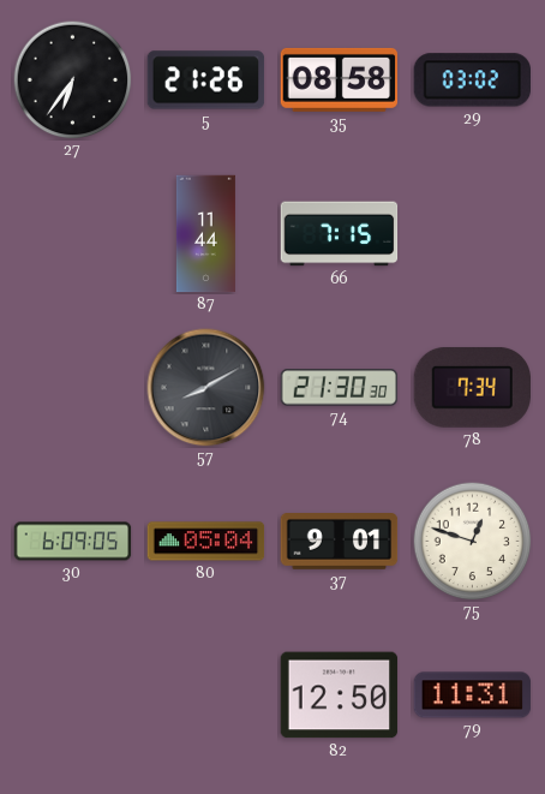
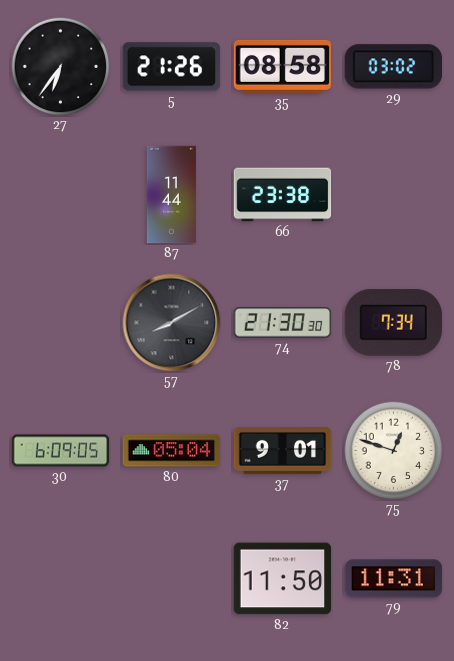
66: 7:15 -> 23:38 (283, 195)
82: 12:50 -> 11:50 (283, 579)
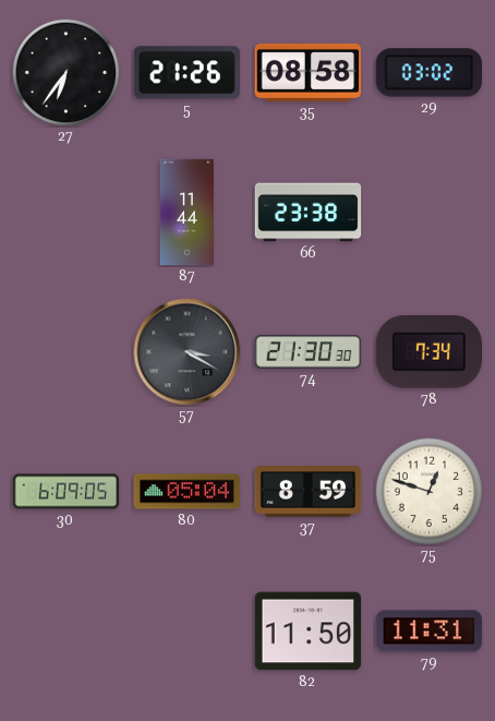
57: 8:10 -> 3:20 (188, 352)
37: 9:01 -> 8:59 (309, 492)
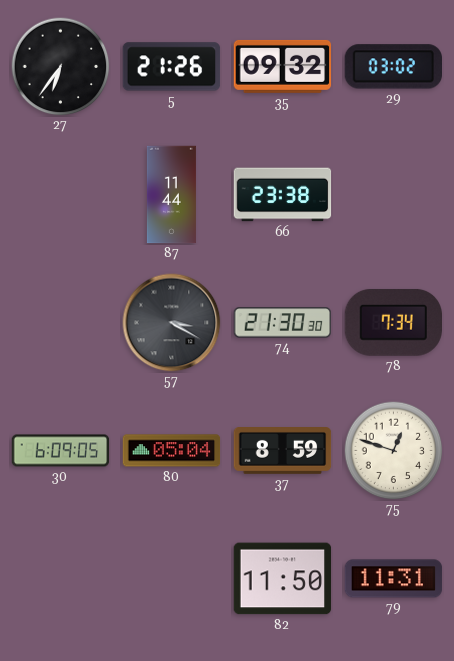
35: 08:58 -> 09:32 (283, 66)
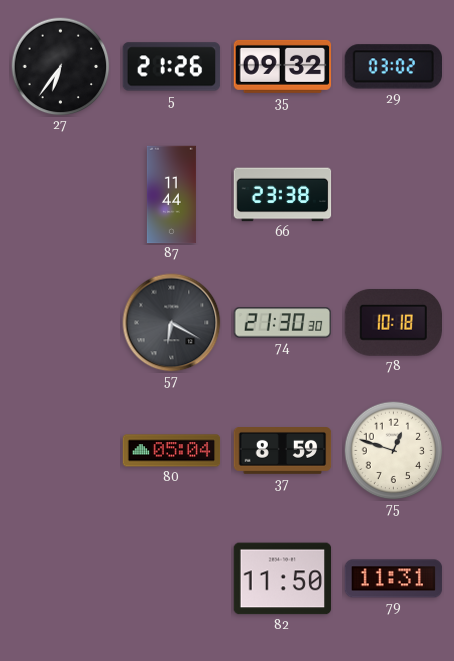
57: 3:20 -> 6:20 (172, 323)
78: 7:34 -> 10:18 (393, 322)
30: 6:09 -> none (61, 451)
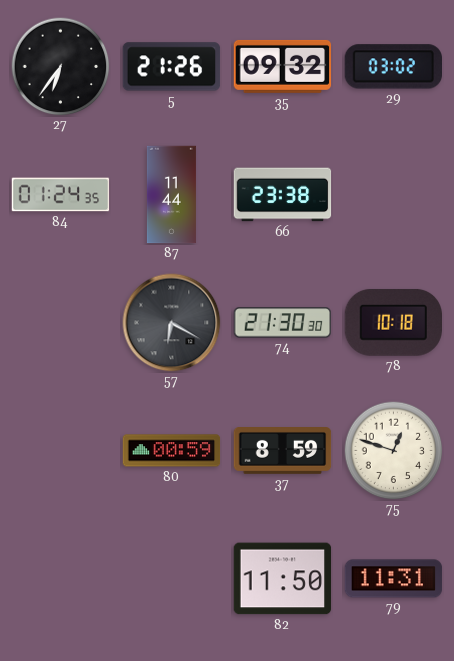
84: none -> 01:24 (61, 195)
80: 05:04 -> 00:59 (172, 451)
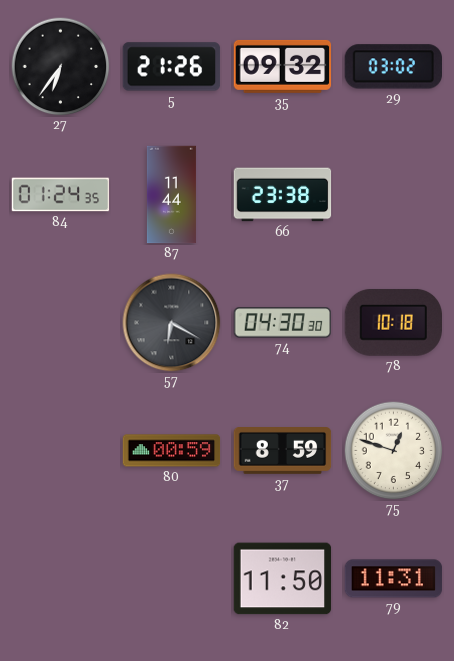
74: 21:30 -> 04:30 (283, 323)
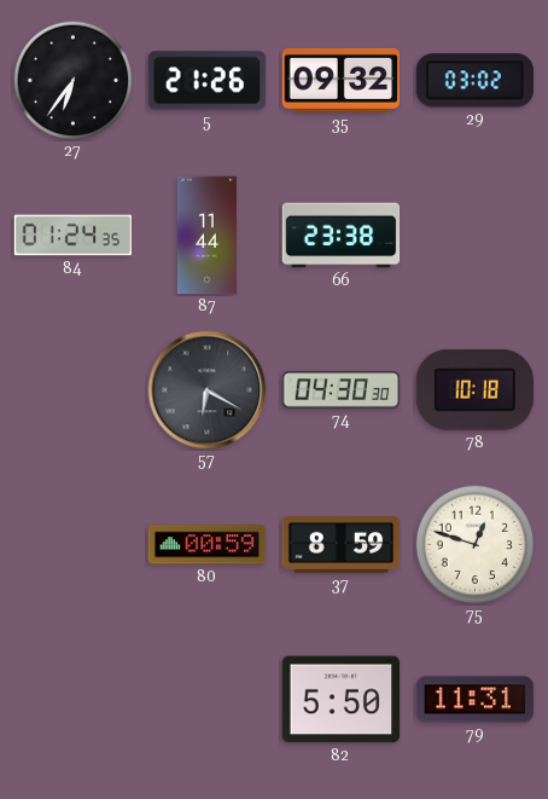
82: 11:50 -> 5:50 (342, 700)
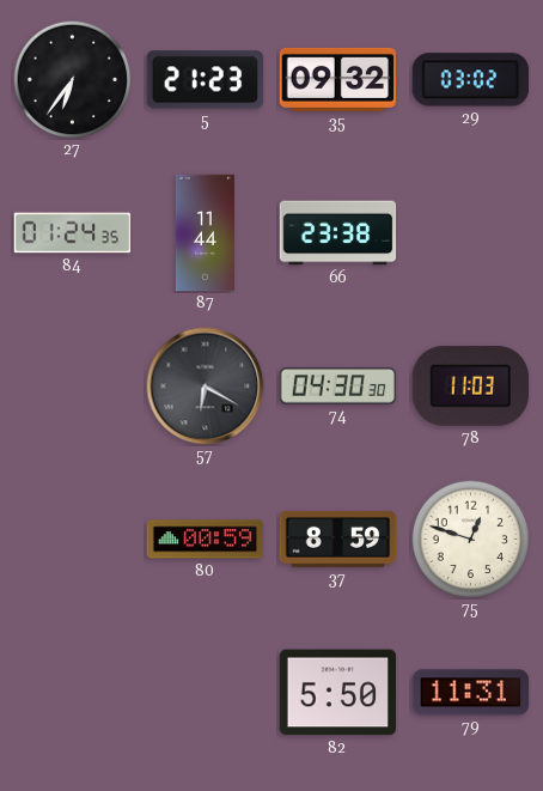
5: 21:26 -> 21:23 (206, 80)
78: 10:18 -> 11:03 (470, 385)
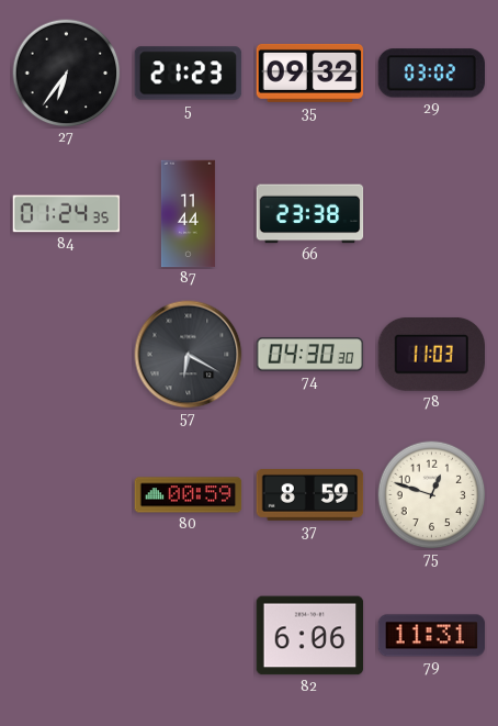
82: 5:50 -> 6:06 (310, 636)
